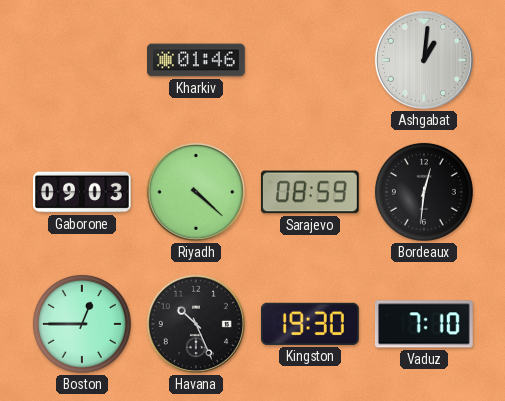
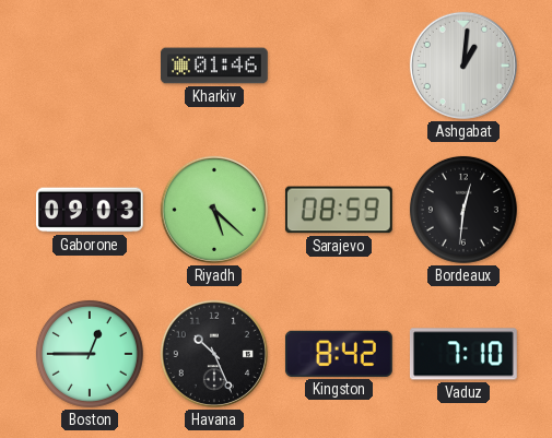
Riyadh: 4:22 -> 5:22 (214, 210)
Kingston: 19:30 -> 8:42 (339, 354)
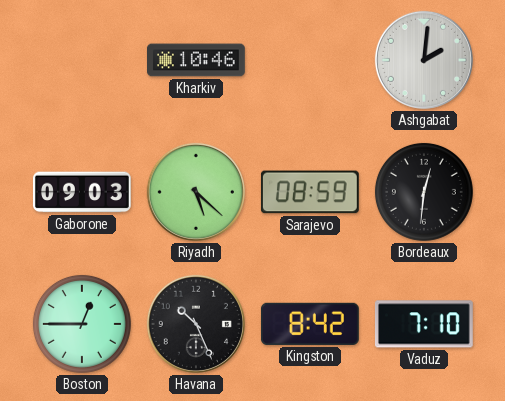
Kharkiv: 01:46 -> 10:46 (197, 60)
Ashgabat: 1:01 -> 2:01 (424, 60)
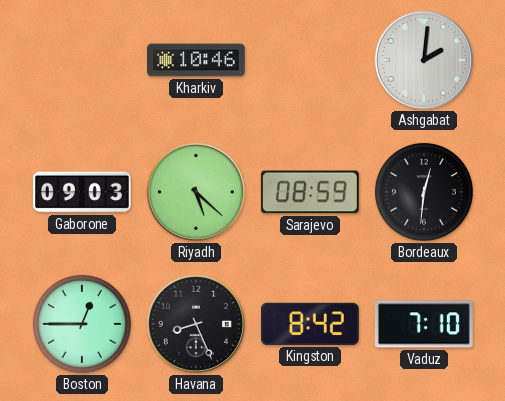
Havana: 10:26 -> 8:26 (196, 324)
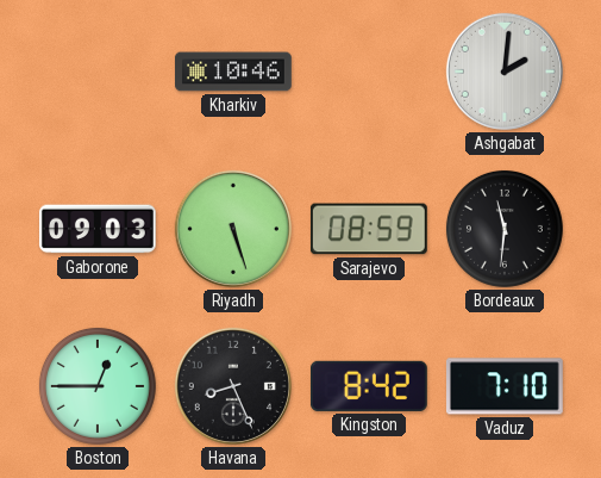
Riyadh: 5:22 -> 5:27 (233, 229)
Bordeaux: 12:31 -> 11:31 (505, 229)
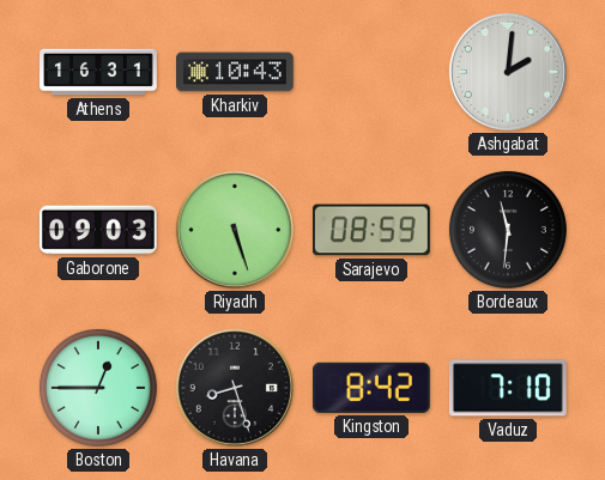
Athens: none -> 16:31 (98, 72)
Kharkiv: 10:46 -> 10:43 (236, 72)
Havana: 8:26 -> 8:27 (235, 388)
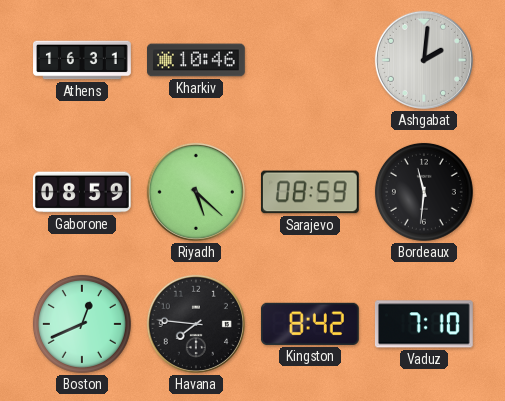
Kharkiv: 10:43 -> 10:46 (197, 60)
Gaborone: 09:03 -> 08:59 (82, 192)
Riyadh: 5:27 -> 5:22 (196, 192)
Boston: 12:45 -> 12:41 (82, 324)
Havana: 8:27 -> 7:46 (196, 324)
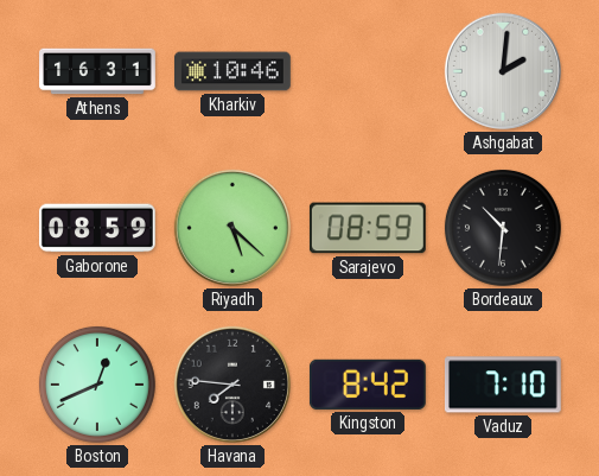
Bordeaux: 11:31 -> 10:31 (503, 228)
